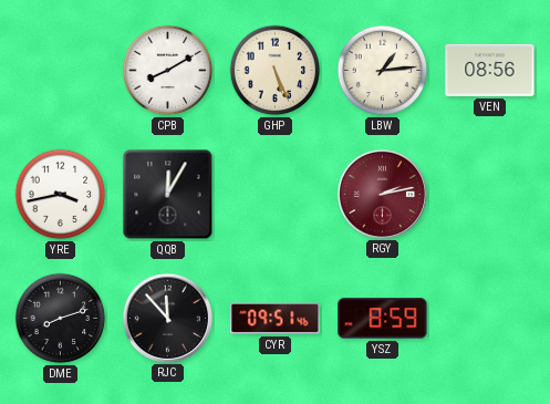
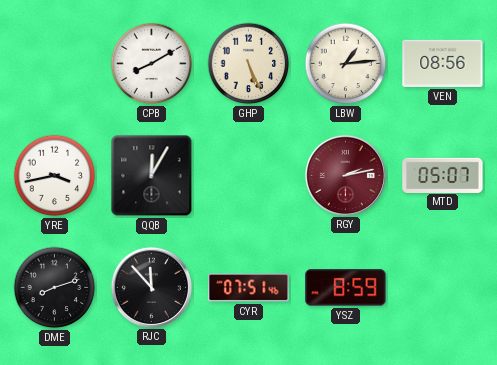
MTD: none -> 05:07 (443, 175)
CYR: 09:51 -> 07:51 (249, 288)
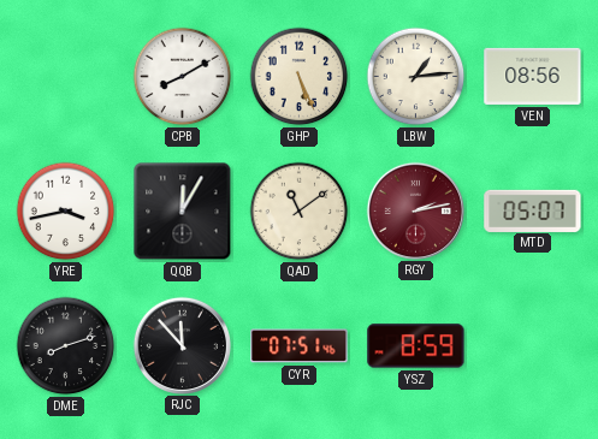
QAD: none -> 11:09 (300, 212)
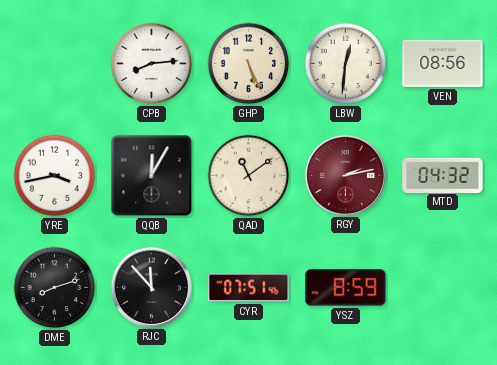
CPB: 8:10 -> 8:14 (152, 64)
LBW: 1:14 -> 12:31 (346, 64)
MTD: 05:07 -> 04:32 (443, 175)
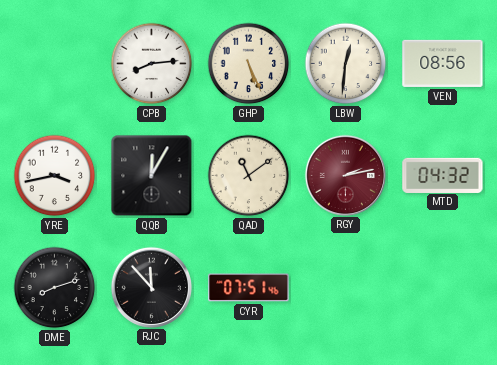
YSZ: 8:59 -> none (346, 288)
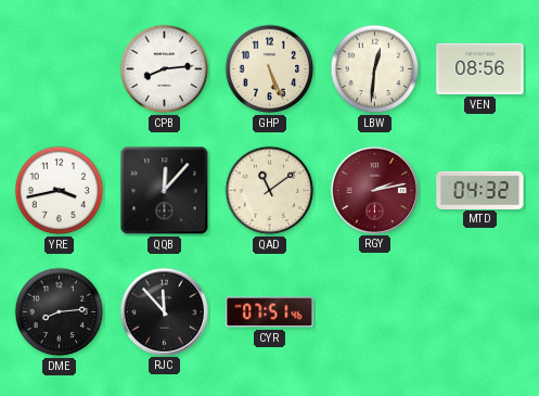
QQB: 12:05 -> 12:07 (165, 191)
DME: 8:12 -> 8:14 (60, 312)
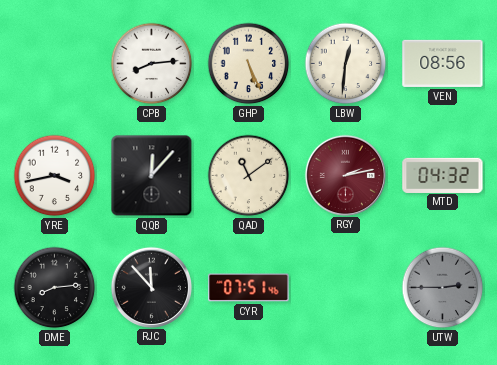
UTW: none -> 2:45 (443, 288)
